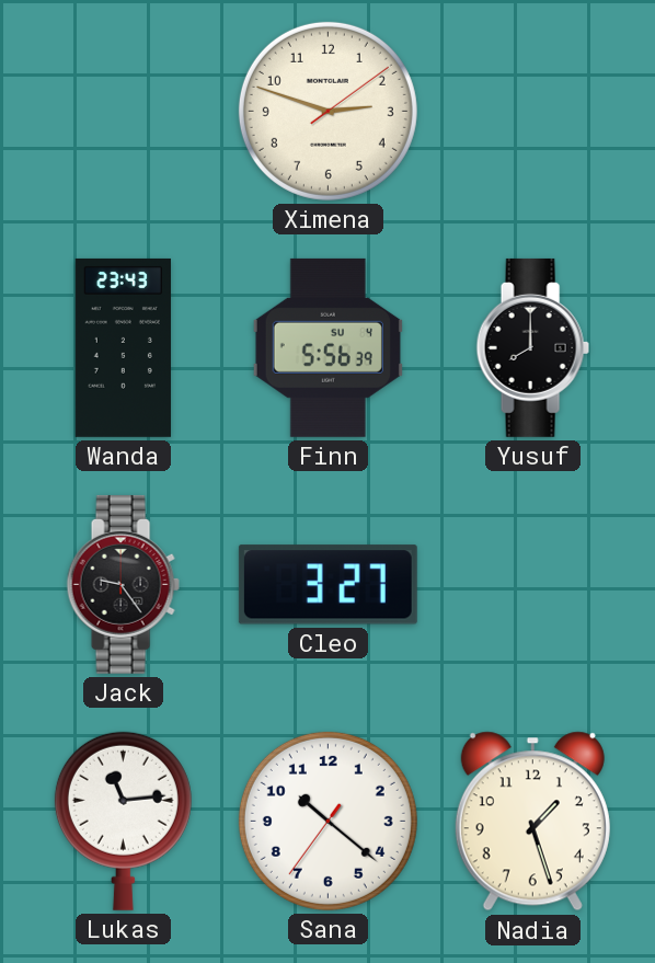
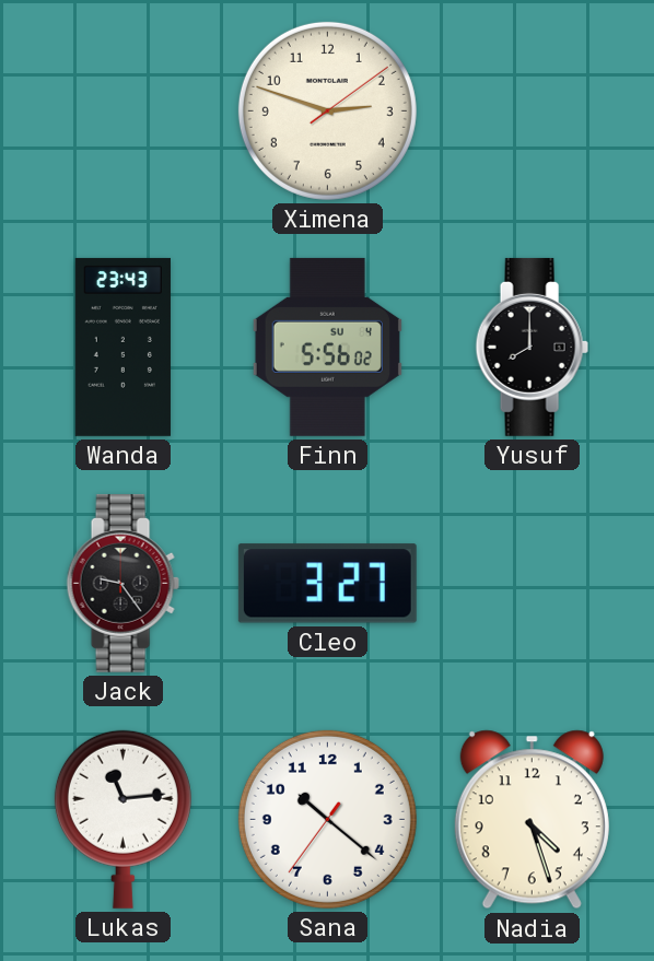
Finn: 5:56:39 -> 5:56:02 (327, 347)
Nadia: 1:27 -> 4:27 (532, 820)
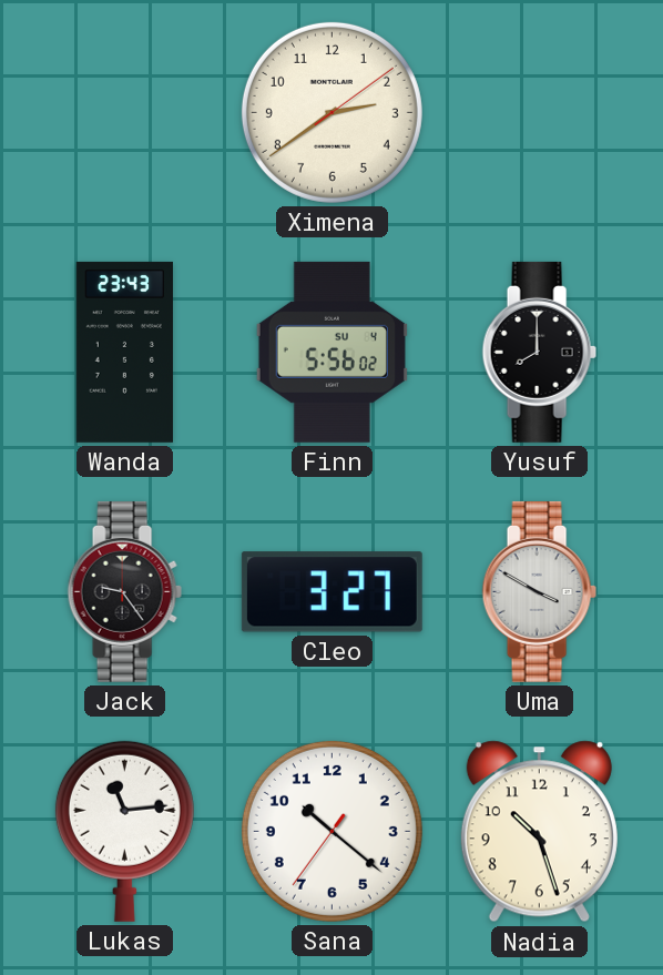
Ximena: 2:48 -> 2:39 (331, 112)
Uma: none -> 3:50 (539, 591)
Nadia: 4:27 -> 10:27 (539, 832)
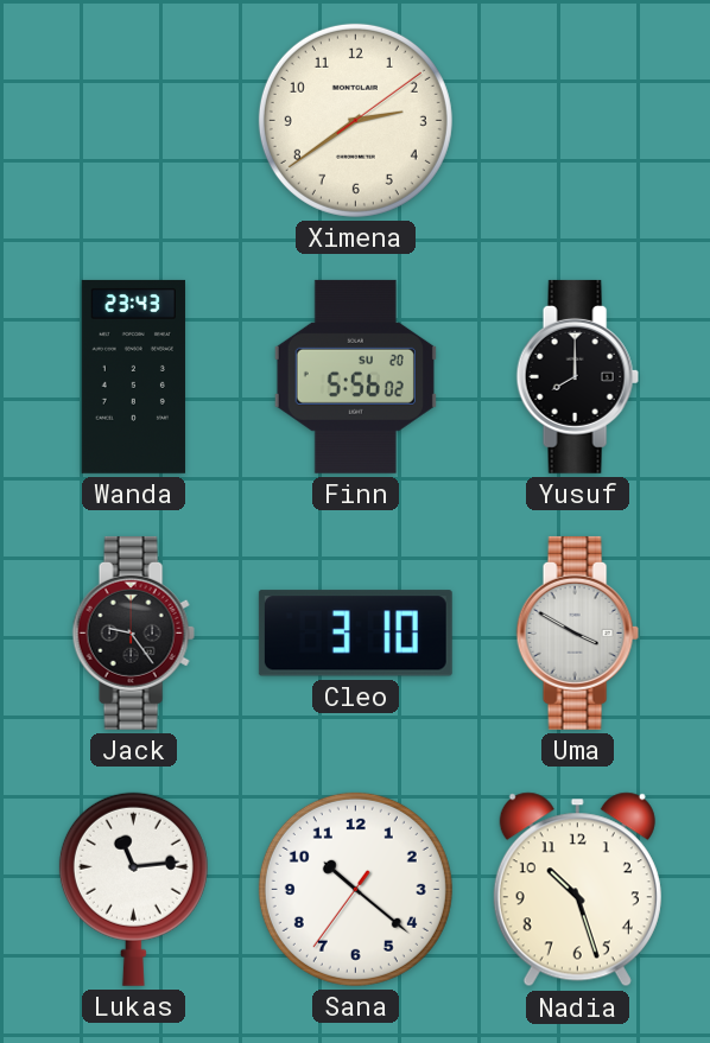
Finn date: SU 4 -> SU 20 (355, 376)
Cleo: 3:27 -> 3:10 (355, 634)
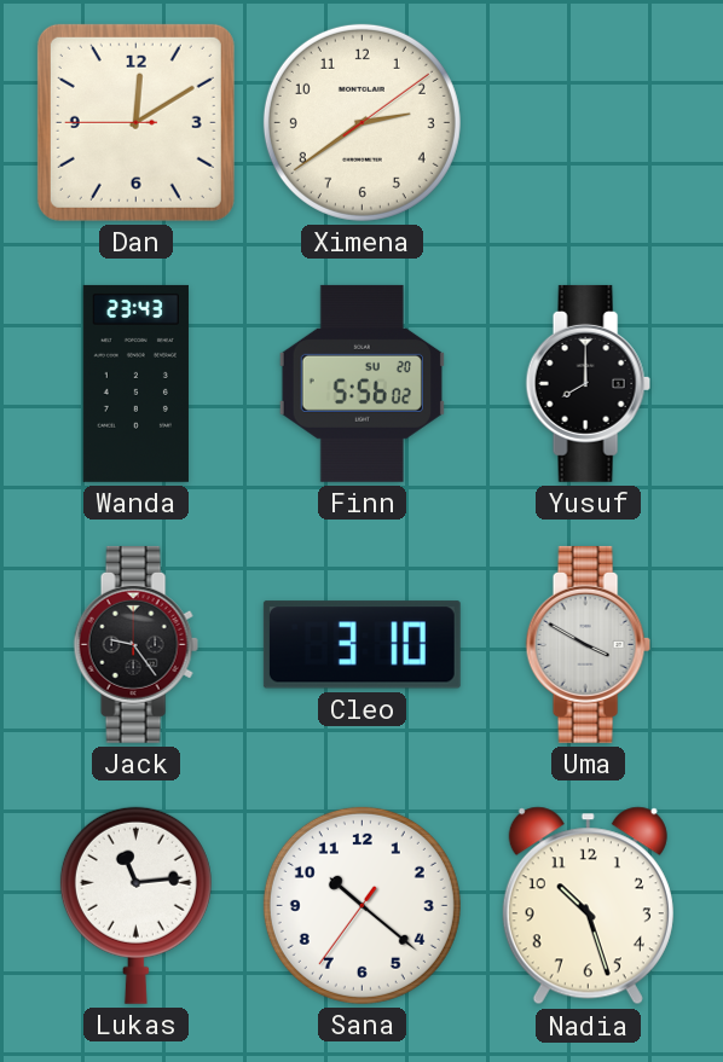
Dan: none -> 12:09 (135, 122)
